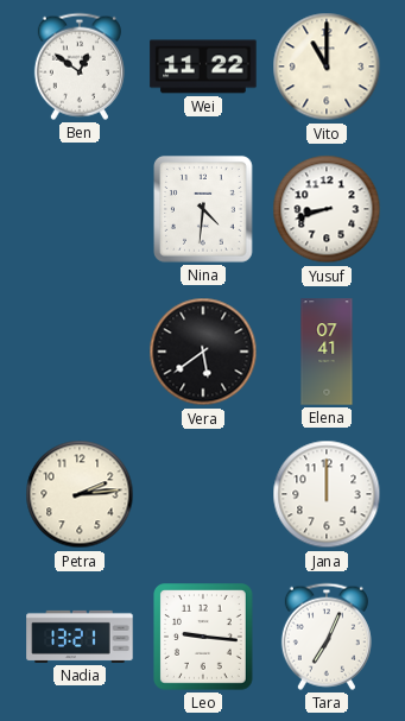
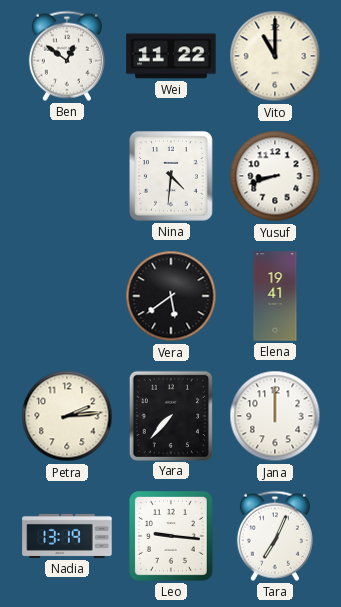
Elena: 07:41 -> 19:41 (275, 296)
Yara: none -> 7:37 (170, 415)
Nadia: 13:21 -> 13:19 (67, 536)
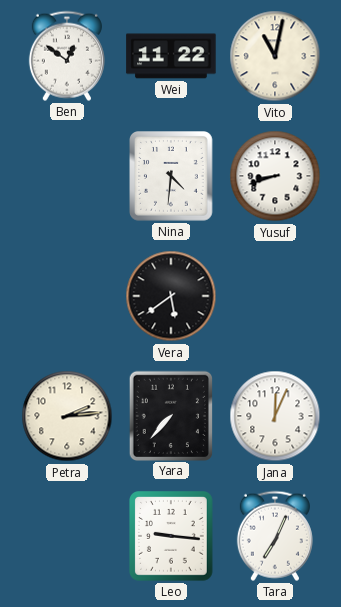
Vito: 11:00 -> 11:02 (275, 56)
Elena: 19:41 -> none (275, 296)
Jana: 12:00 -> 12:04 (275, 416)
Nadia: 13:19 -> none (67, 536)
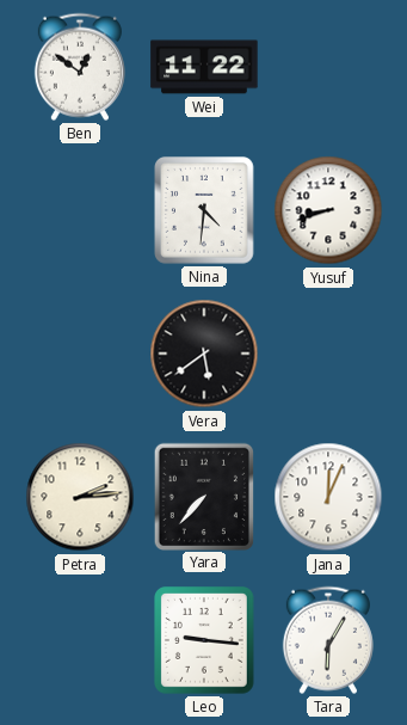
Vito: 11:02 -> none (275, 56)
Tara: 7:04 -> 6:05 (328, 640)
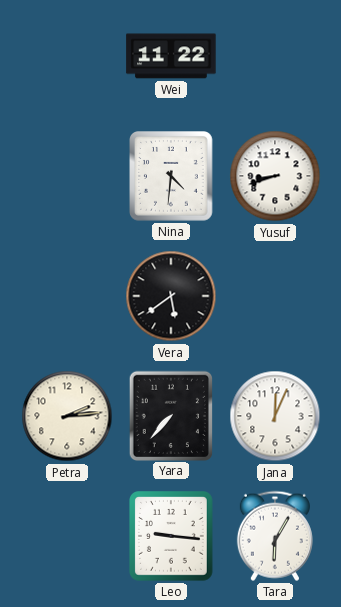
Ben: 12:51 -> none (80, 67)
